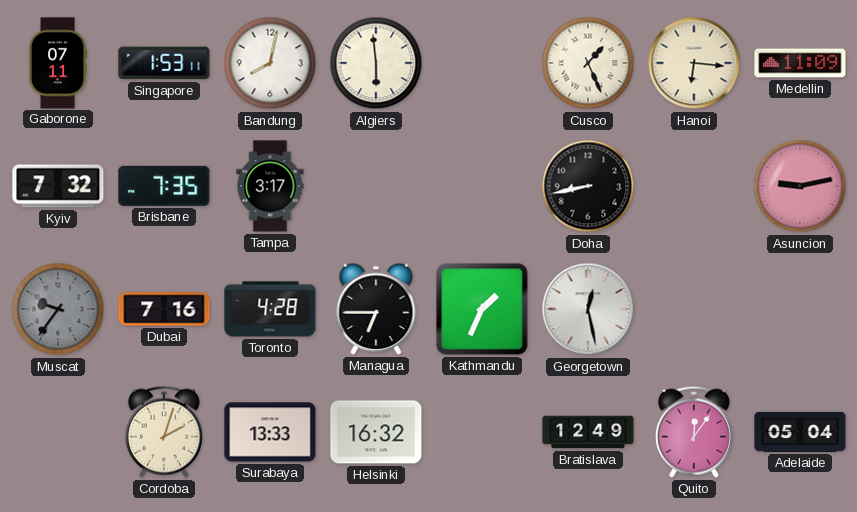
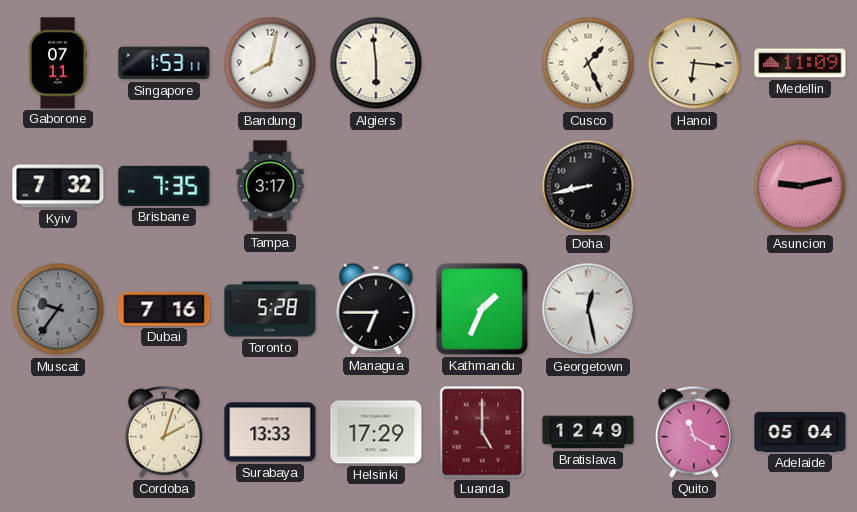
Toronto: 4:28 -> 5:28 (270, 309)
Helsinki: 16:32 -> 17:29 (376, 432)
Luanda: none -> 5:00 (482, 432)
Quito: 12:06 -> 11:20 (694, 432)
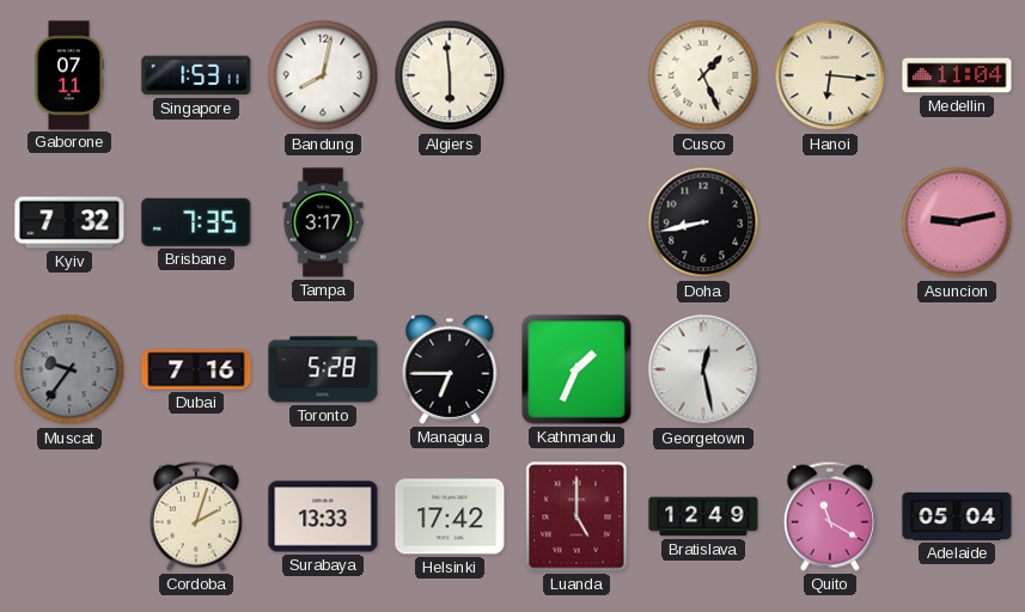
Medellin: 11:09 -> 11:04 (957, 75)
Helsinki: 17:29 -> 17:42 (450, 516)
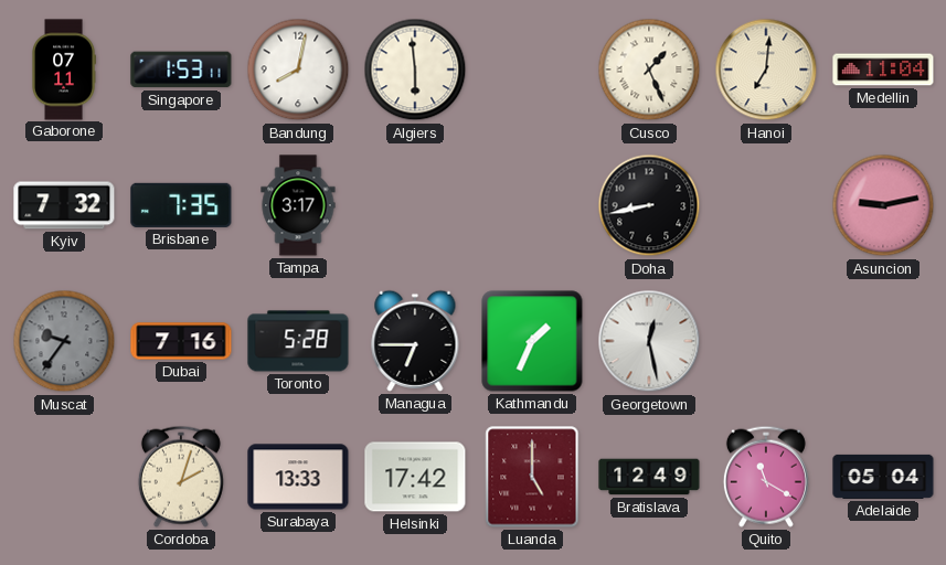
Hanoi: 6:16 -> 7:01 (766, 70)
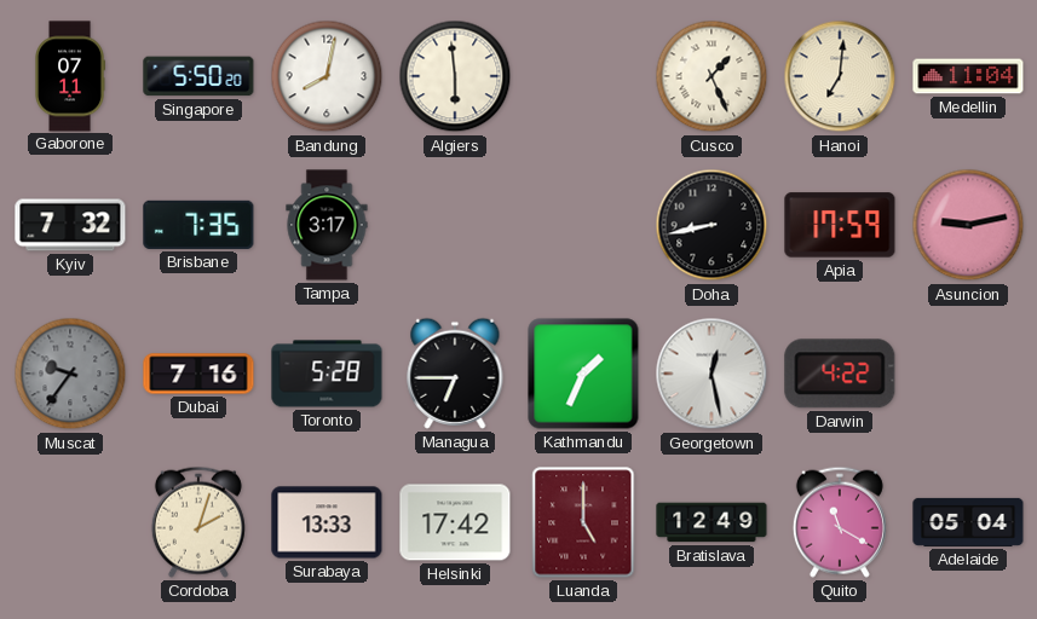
Singapore: 1:53 -> 5:50 (198, 76)
Apia: none -> 17:59 (840, 225)
Darwin: none -> 4:22 (840, 374)
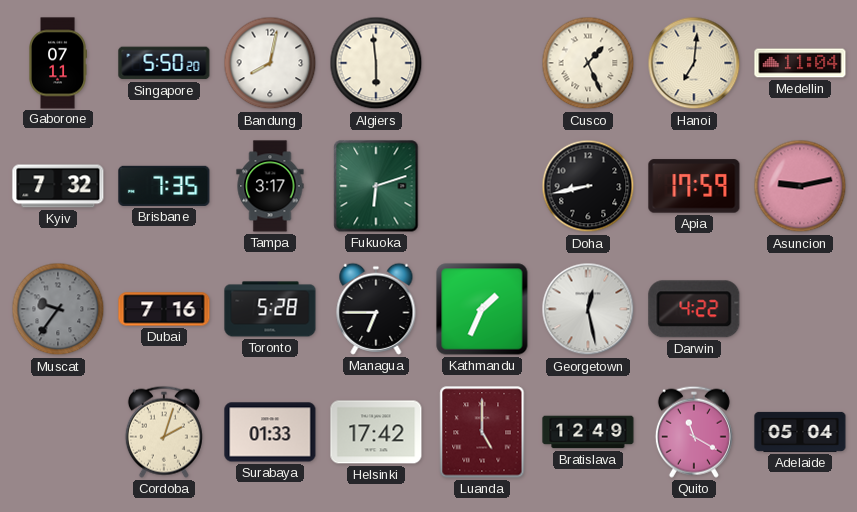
Fukuoka: none -> 6:12 (376, 186)
Surabaya: 13:33 -> 01:33 (270, 432)
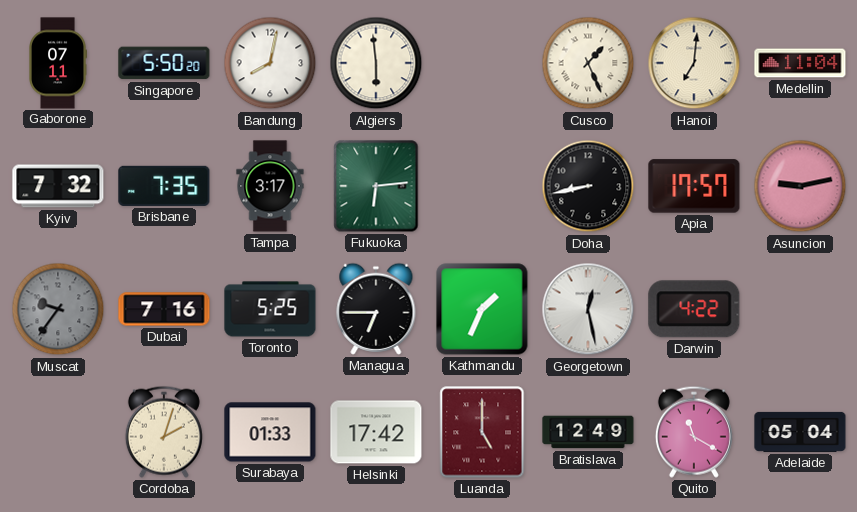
Fukuoka: 6:12 -> 6:14 (376, 186)
Apia: 17:59 -> 17:57 (694, 186)
Toronto: 5:28 -> 5:25 (270, 309)
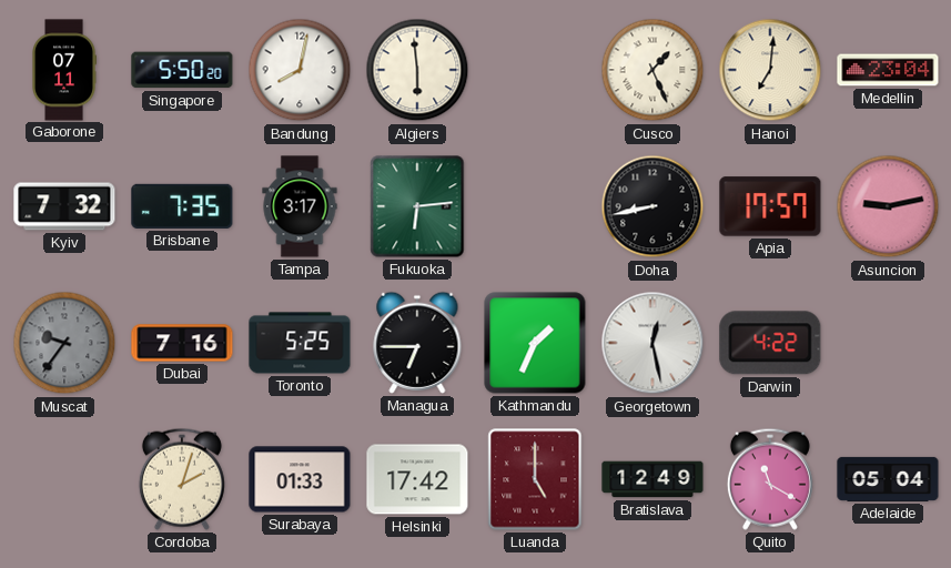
Medellin: 11:04 -> 23:04 (888, 70)
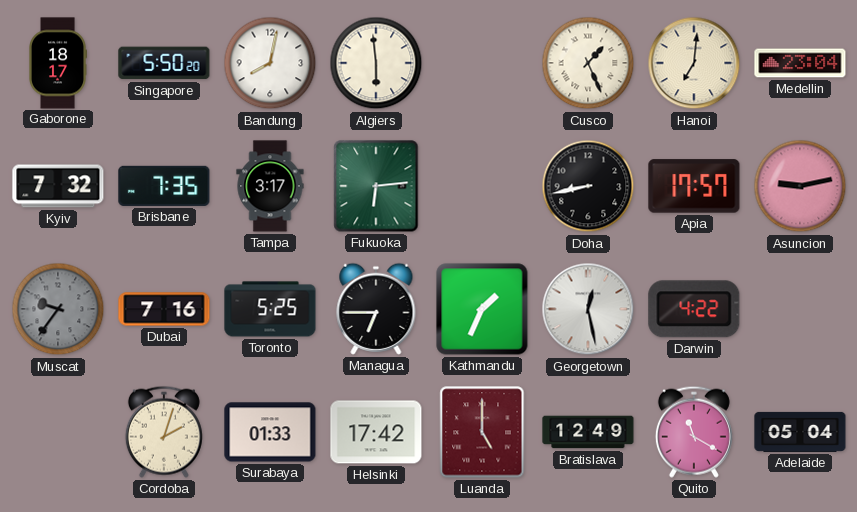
Gaborone: 07:11 -> 18:17 (58, 63)
